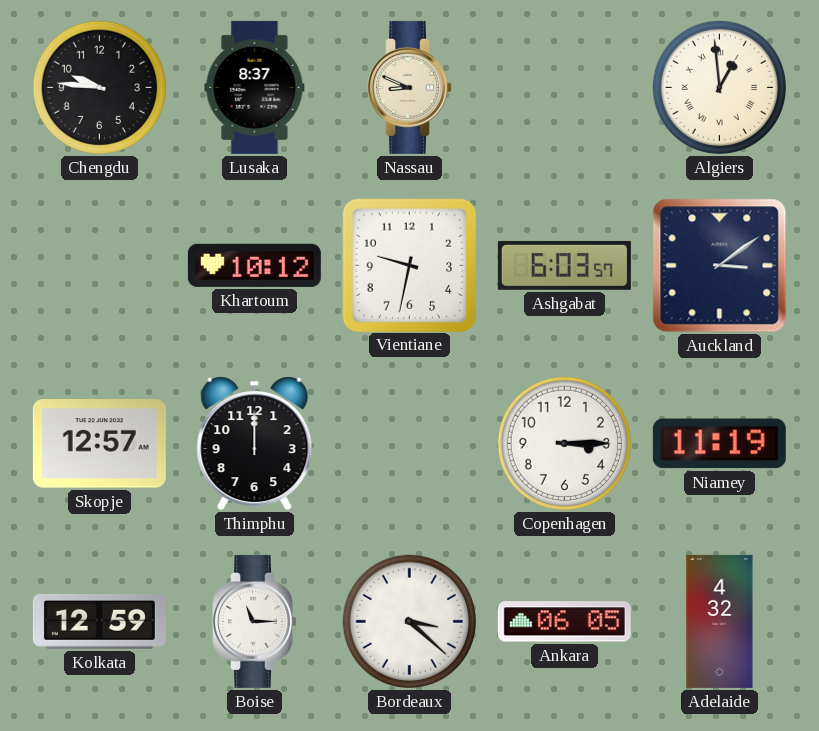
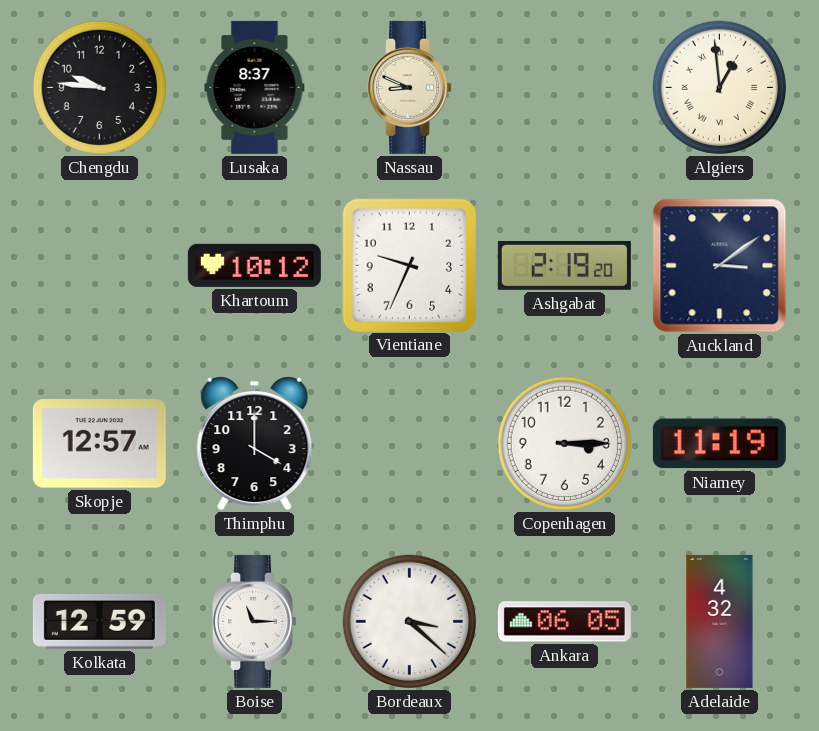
Vientiane: 9:32 -> 9:34 (409, 265)
Ashgabat: 6:03 -> 2:19 (564, 265)
Thimphu: 12:00 -> 4:00 (255, 444)
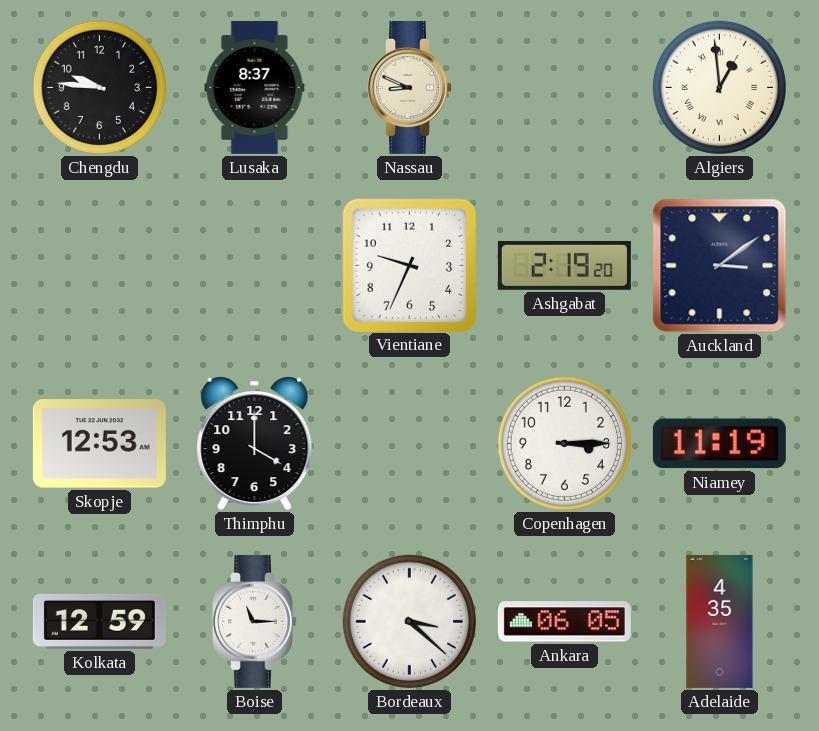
Khartoum: 10:12 -> none (254, 265)
Skopje: 12:57 -> 12:53 (99, 444)
Adelaide: 4:32 -> 4:35 (720, 621)
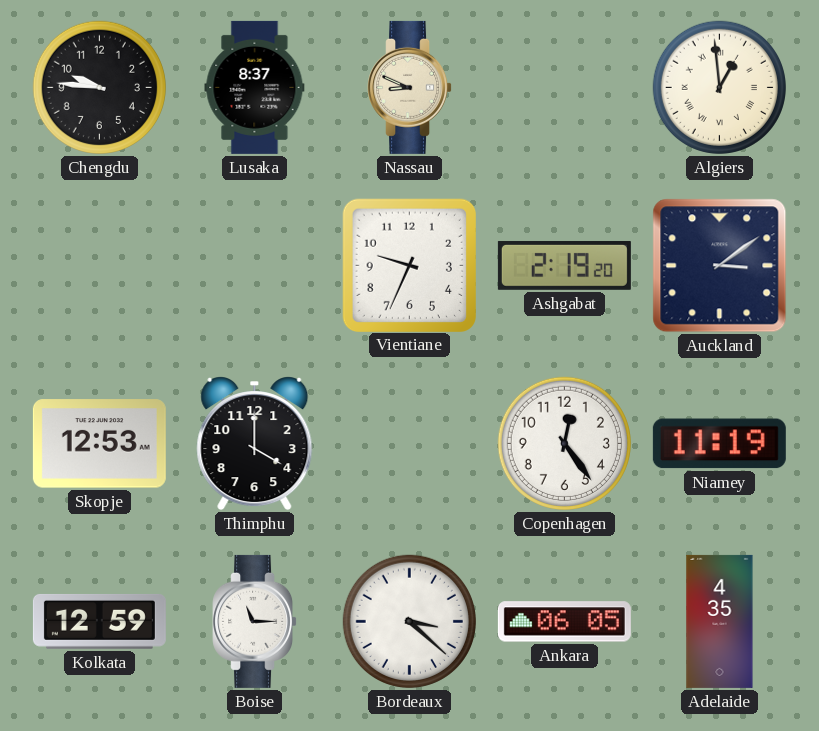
Copenhagen: 3:15 -> 12:24 (564, 443)
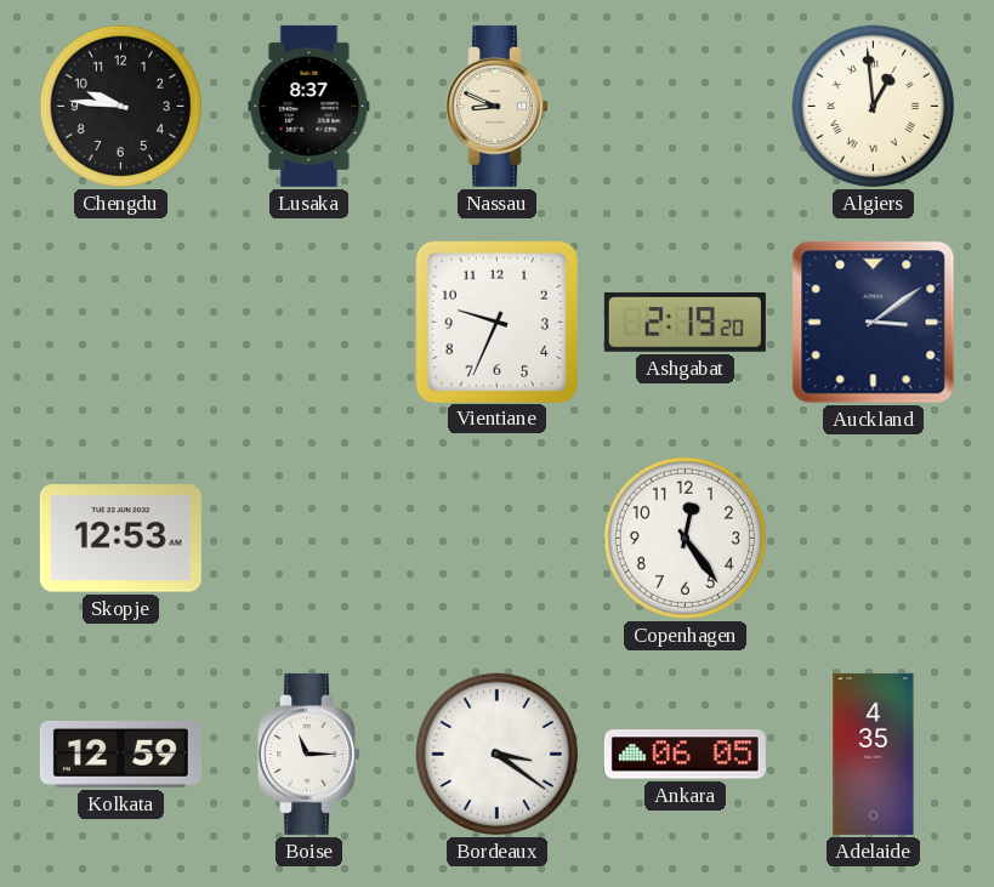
Thimphu: 4:00 -> none (255, 444)
Niamey: 11:19 -> none (719, 444)
Bordeaux: 3:22 -> 3:21 (496, 754)
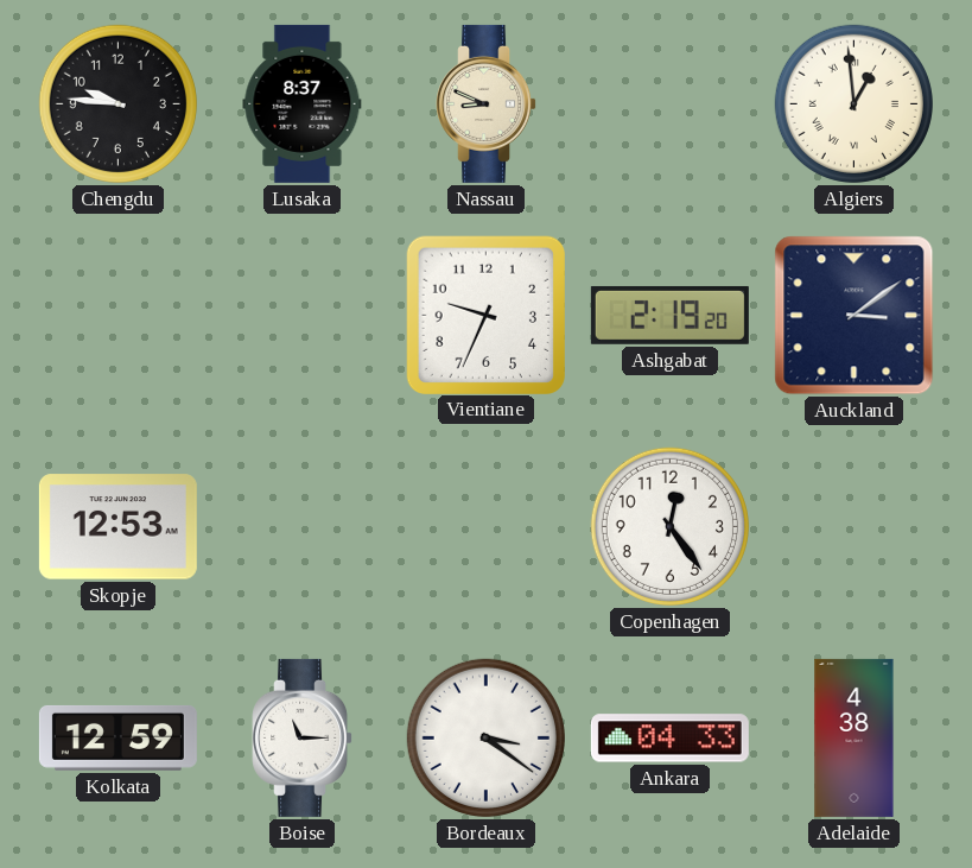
Ankara: 06:05 -> 04:33 (669, 739)
Adelaide: 4:35 -> 4:38 (855, 737)
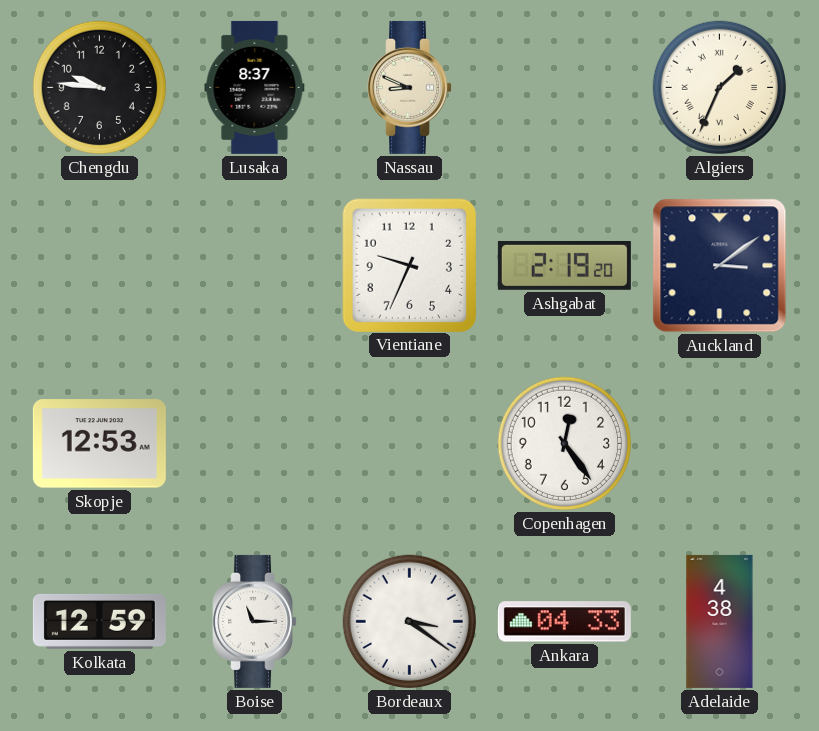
Algiers: 12:59 -> 1:34 (719, 87)
